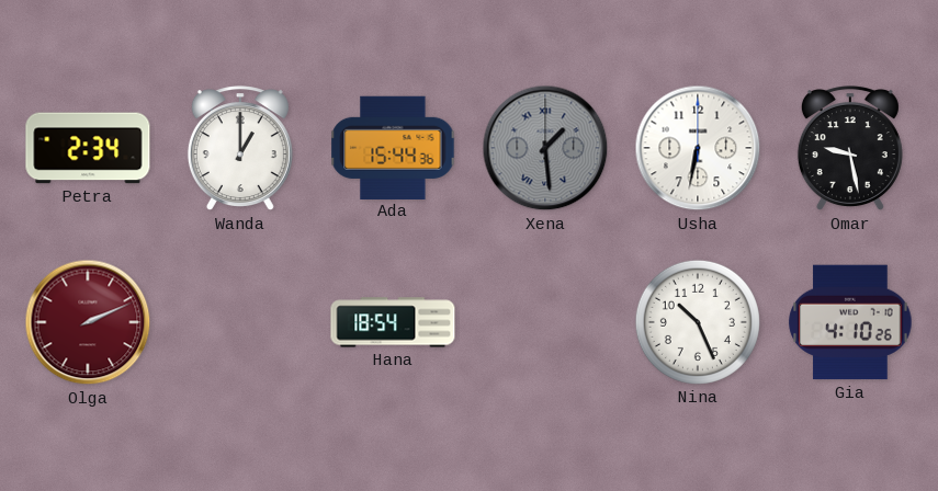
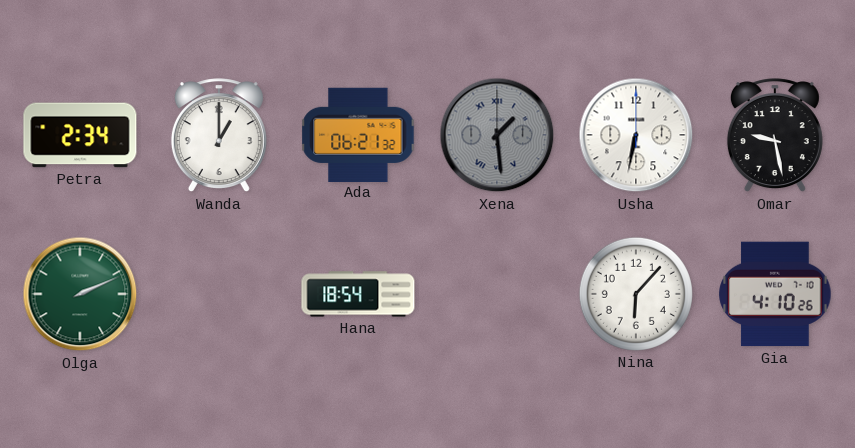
Ada: 15:44 -> 06:21 (358, 134)
Olga dial: burgundy -> green (80, 294)
Nina: 10:26 -> 6:07 (636, 294)
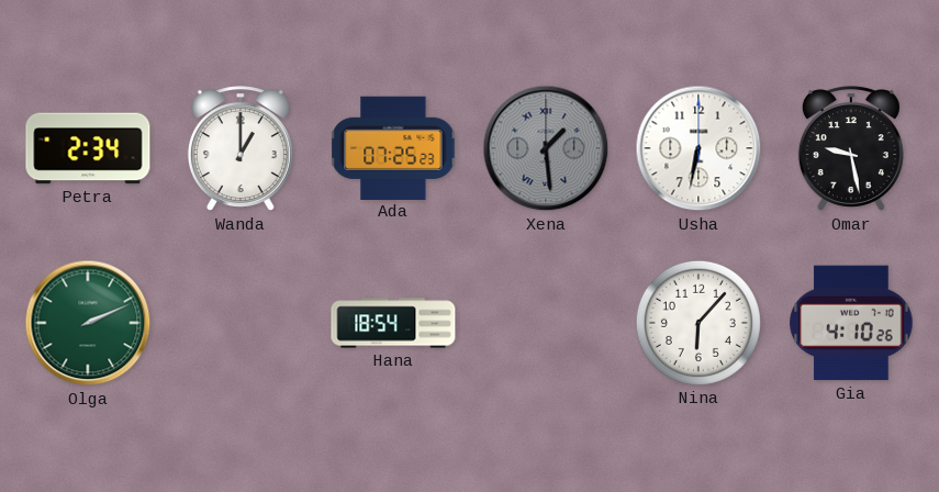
Ada: 06:21 -> 07:25 (393, 147)
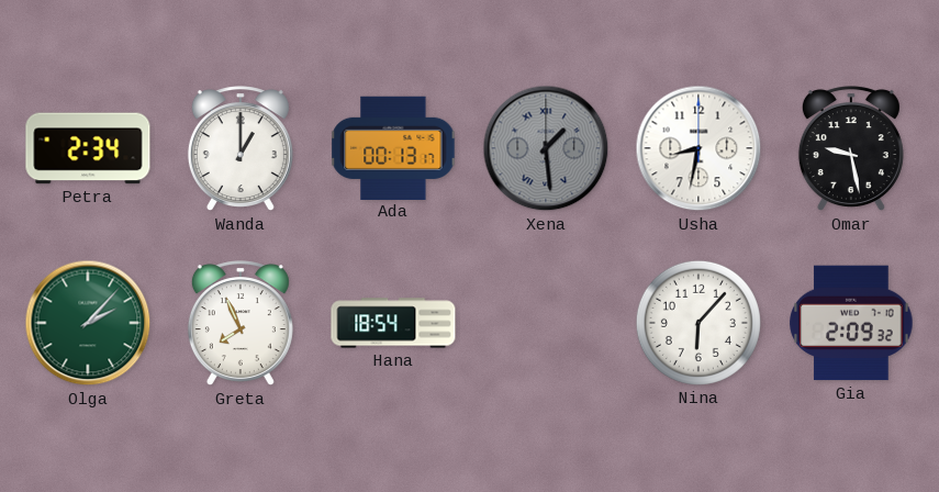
Ada: 07:25 -> 00:13 (393, 147)
Usha: 6:32 -> 8:32 (698, 148)
Olga: 2:11 -> 2:07 (88, 323)
Greta: none -> 7:56 (241, 324)
Gia: 4:10 -> 2:09 (851, 323)
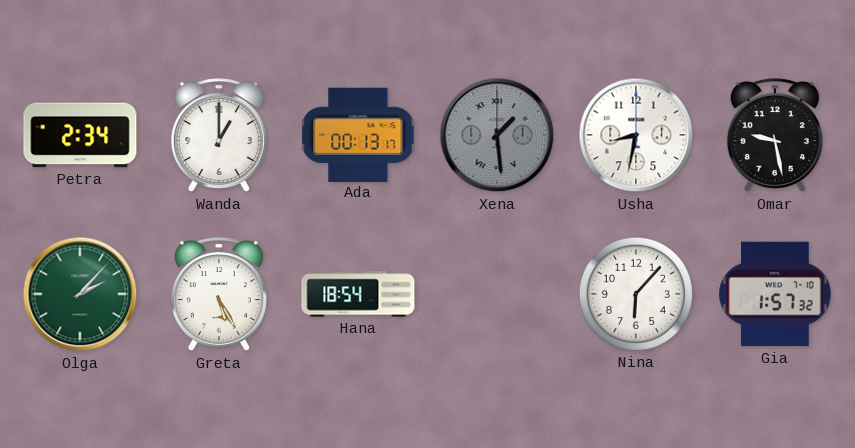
Greta: 7:56 -> 5:25 (219, 295)
Gia: 2:09 -> 1:57 (775, 294)
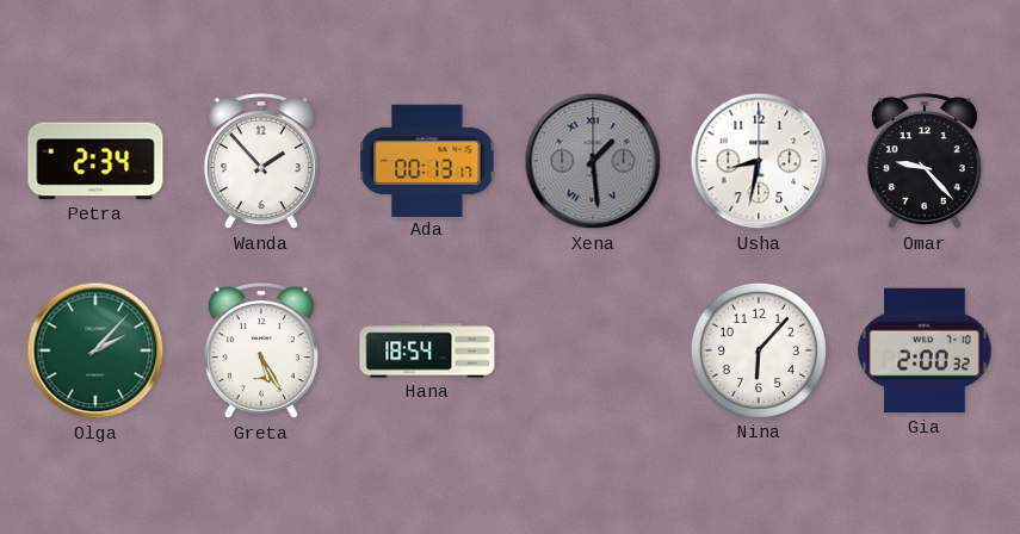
Wanda: 1:00 -> 1:53 (261, 162)
Omar: 9:28 -> 9:23 (925, 162)
Gia: 1:57 -> 2:00 (925, 350)
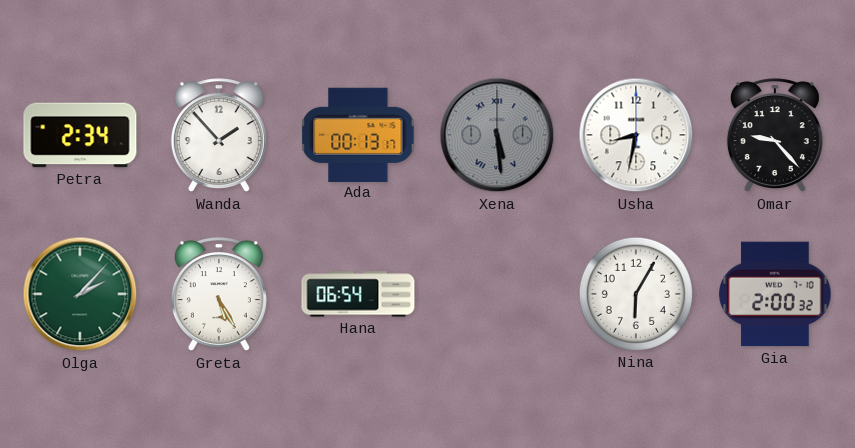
Xena: 1:29 -> 5:29 (497, 135)
Hana: 18:54 -> 06:54 (358, 294)
Nina: 6:07 -> 6:05 (636, 294)
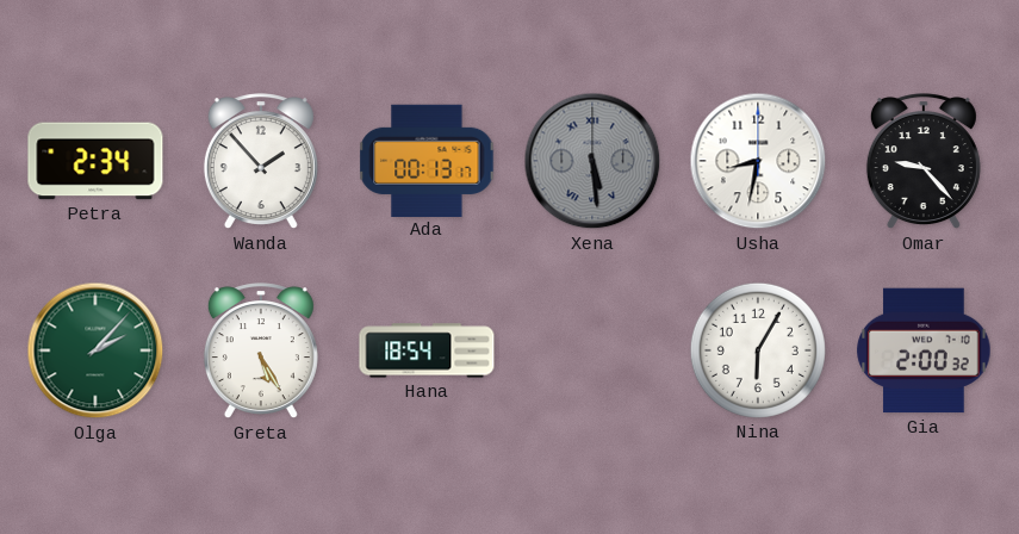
Hana: 06:54 -> 18:54 (427, 350)
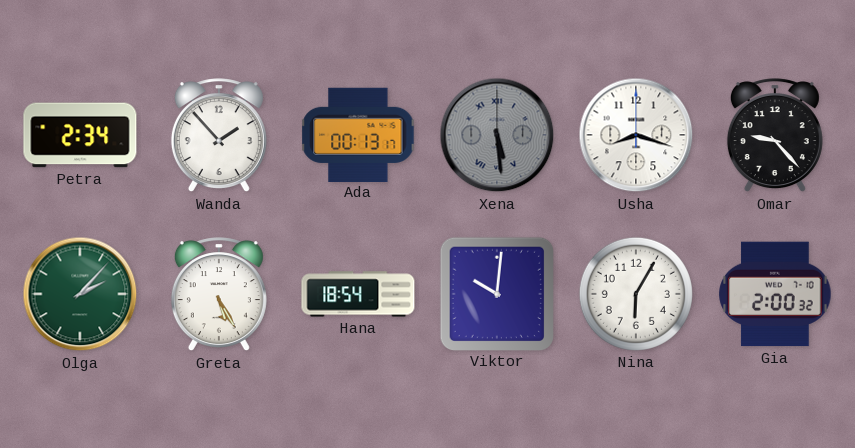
Usha: 8:32 -> 8:18 (636, 135)
Viktor: none -> 10:01 (496, 293)
